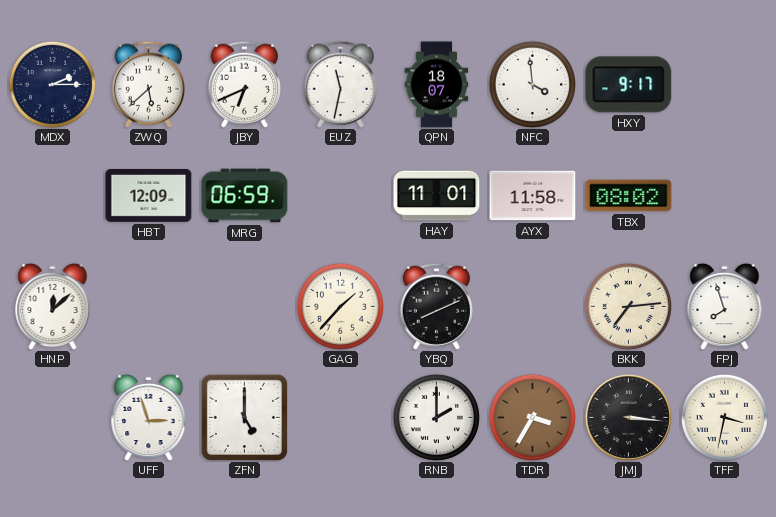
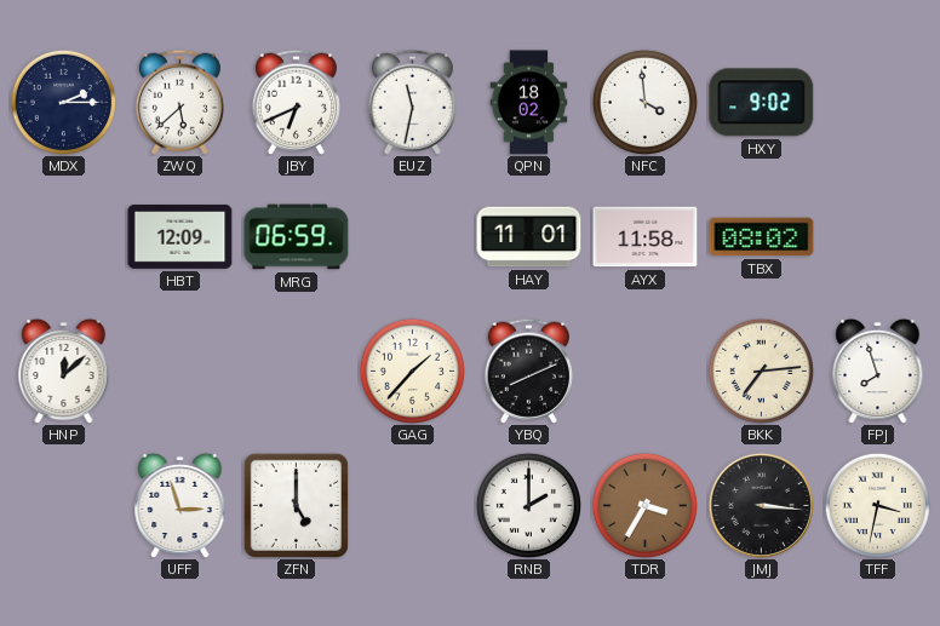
QPN: 18:07 -> 18:02 (529, 103)
HXY: 9:17 -> 9:02 (762, 103)
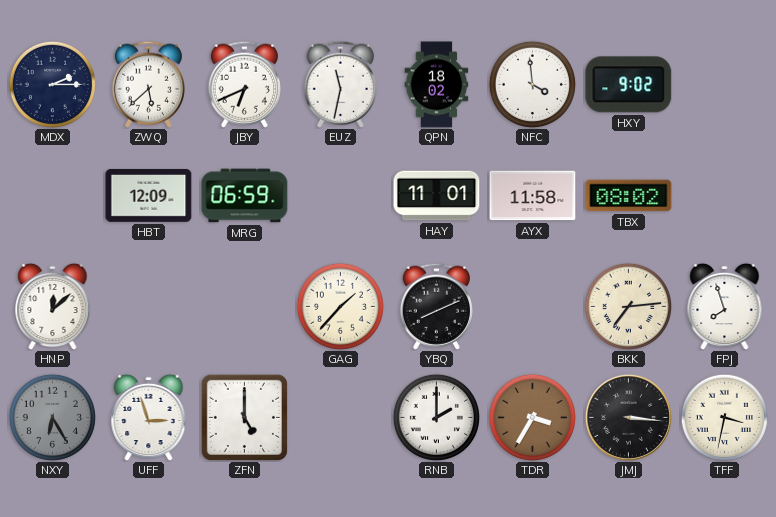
NXY: none -> 6:25 (52, 417)
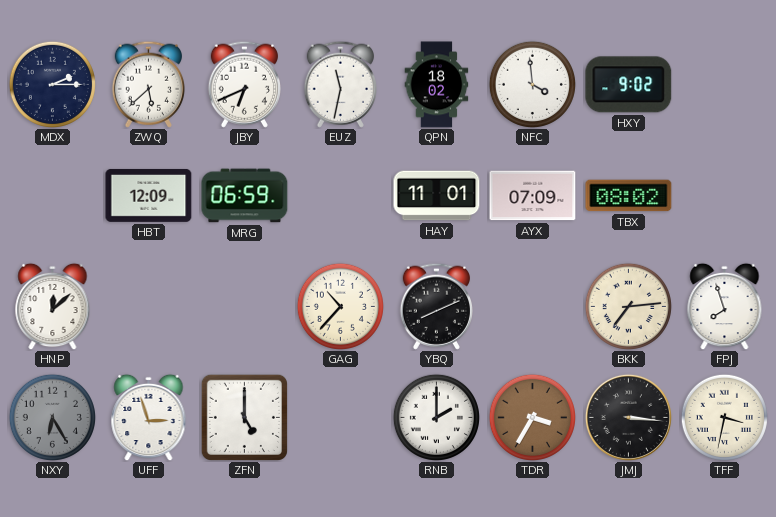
AYX: 11:58 -> 07:09 (533, 196)
GAG: 1:37 -> 10:37 (340, 306)
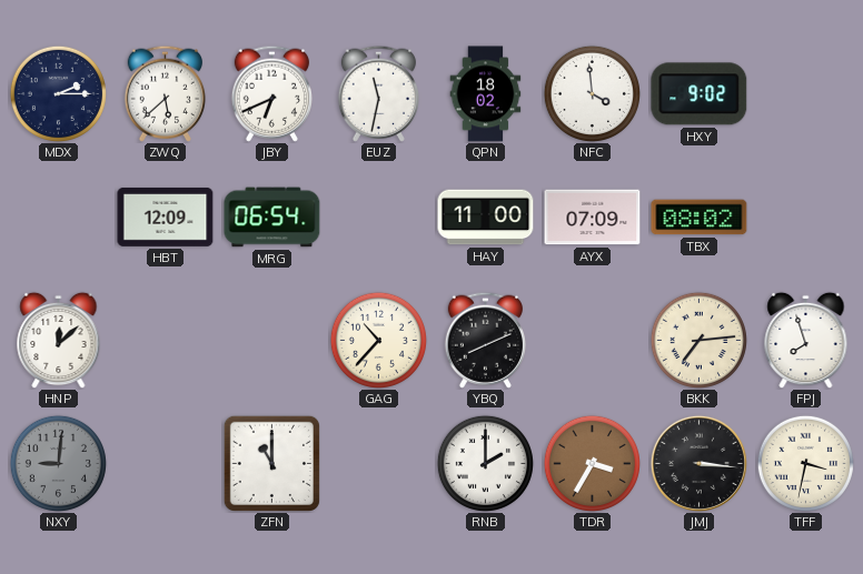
MRG: 06:59 -> 06:54 (272, 218)
HAY: 11:01 -> 11:00 (486, 218)
NXY: 6:25 -> 9:01 (58, 463)
UFF: 2:57 -> none (149, 417)
ZFN: 5:00 -> 11:00 (271, 463)
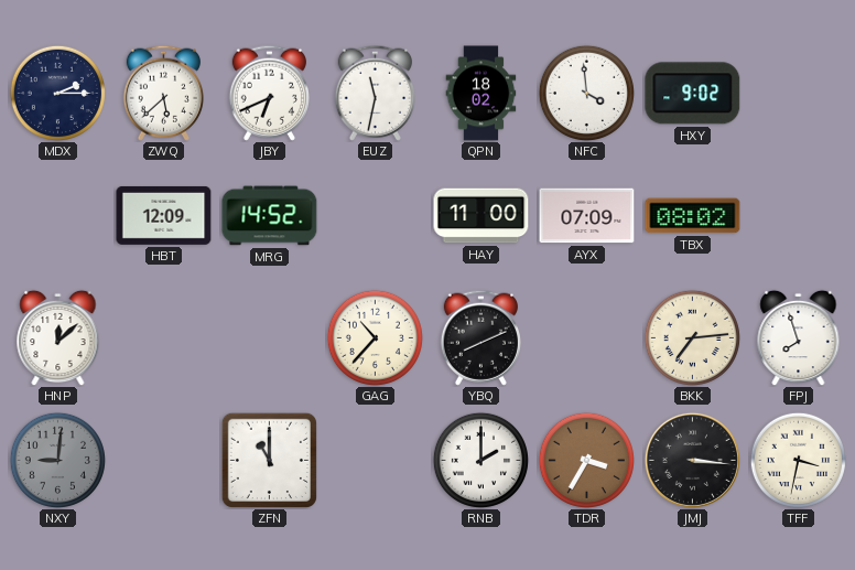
MRG: 06:54 -> 14:52 (270, 216)
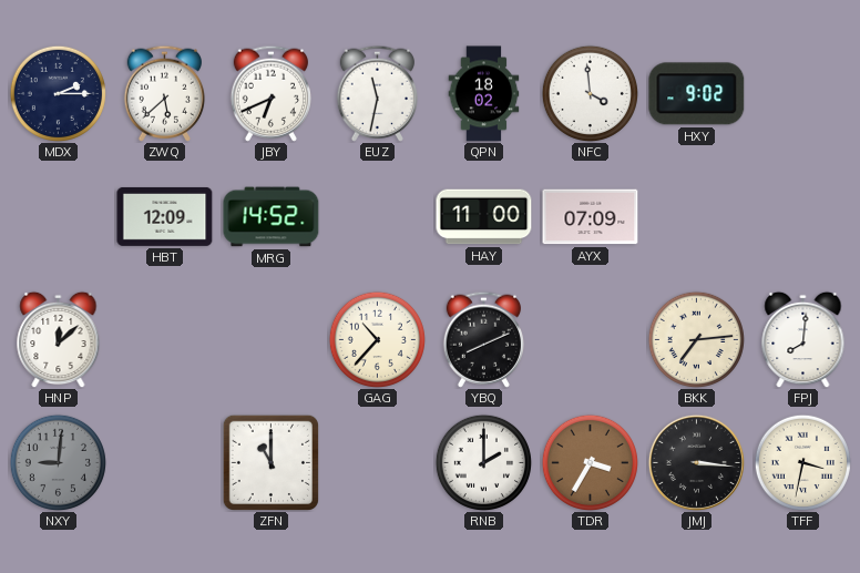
TBX: 08:02 -> none (693, 216)
FPJ: 7:57 -> 8:01 (803, 339)
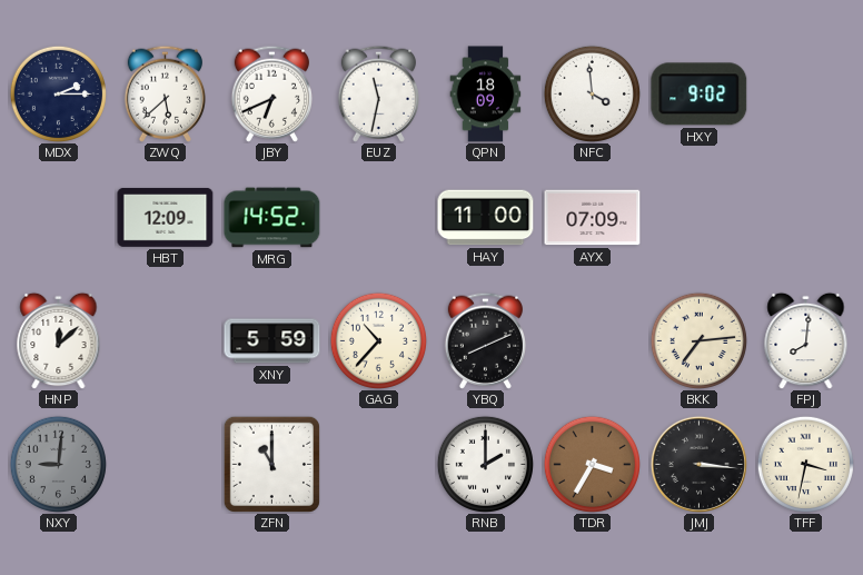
QPN: 18:02 -> 18:09 (486, 95)
XNY: none -> 5:59 (272, 341)
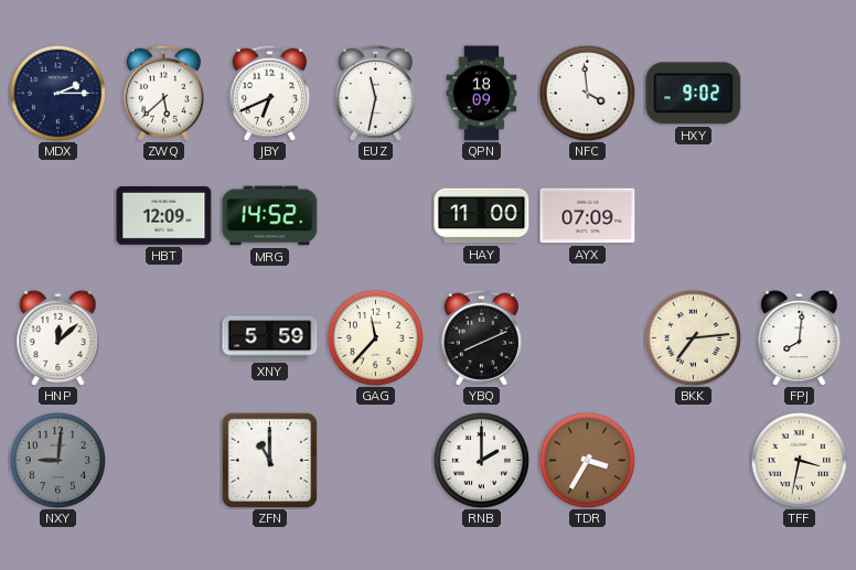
GAG: 10:37 -> 11:37 (375, 337)
JMJ: 3:16 -> none (698, 464)
